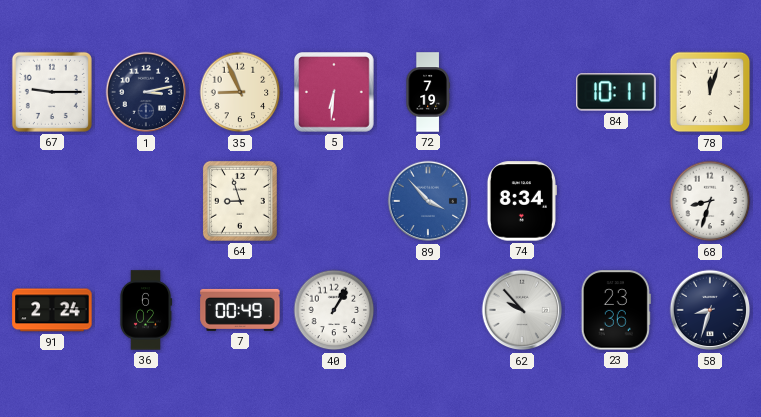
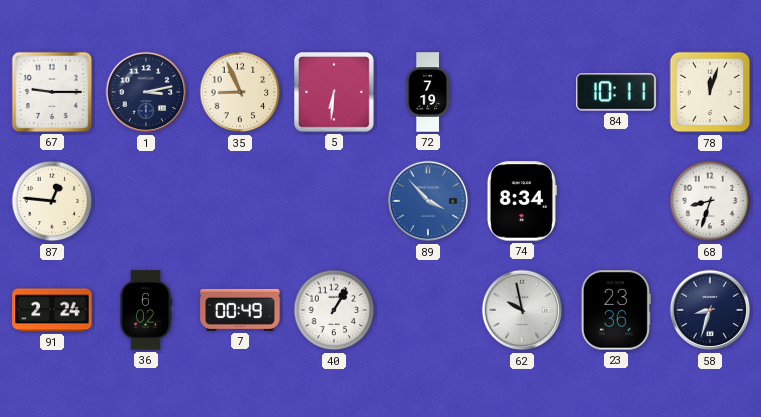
87: none -> 12:46 (52, 201)
64: 8:57 -> none (240, 201)
62: 9:53 -> 9:58 (522, 310)
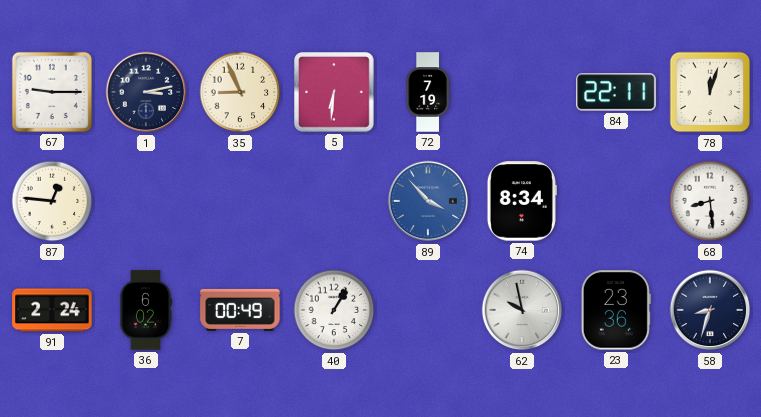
84: 10:11 -> 22:11 (616, 92)
68: 8:33 -> 8:29 (710, 201)
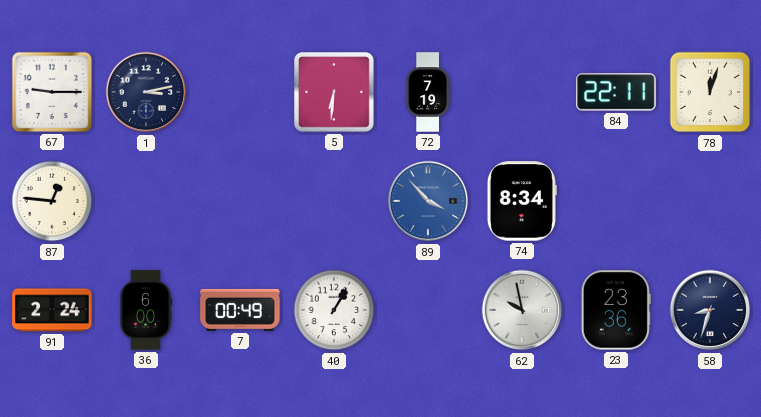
35: 8:56 -> none (240, 92)
68: 8:29 -> none (710, 201)
36: 6:02 -> 6:00 (146, 310)
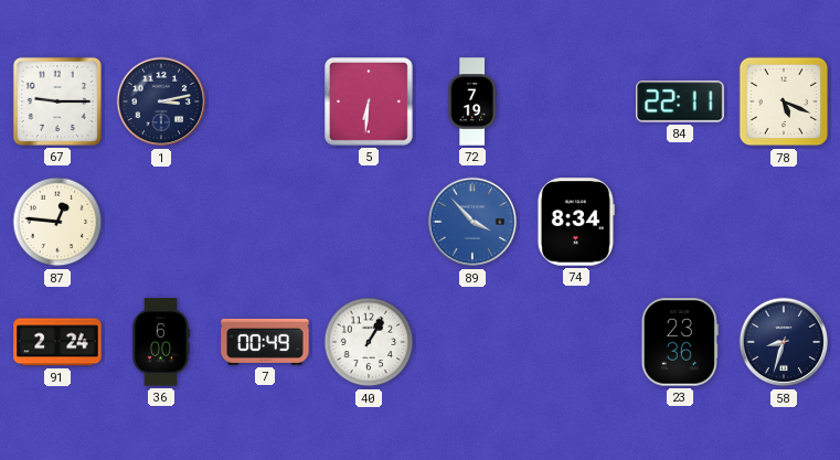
78: 12:03 -> 5:19 (784, 101)
62: 9:58 -> none (522, 310)
